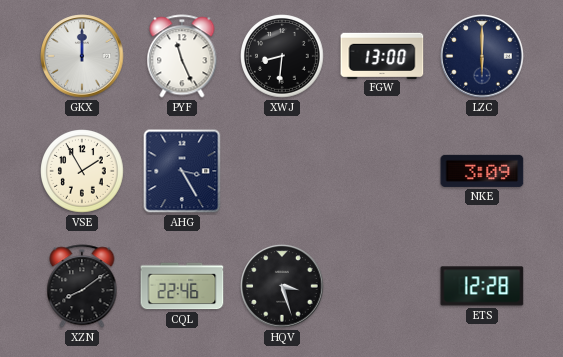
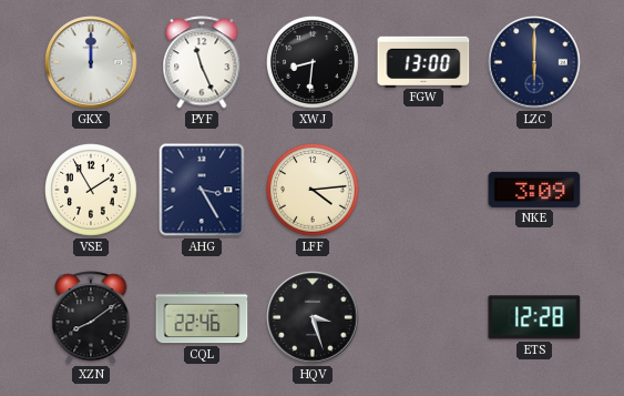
LFF: none -> 4:14 (314, 191)
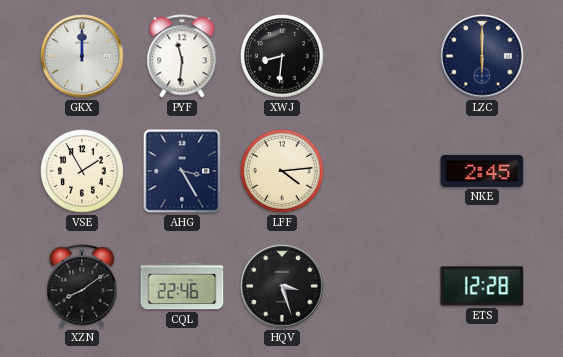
PYF: 11:26 -> 11:31 (182, 56)
FGW: 13:00 -> none (423, 61)
NKE: 3:09 -> 2:45 (482, 171)
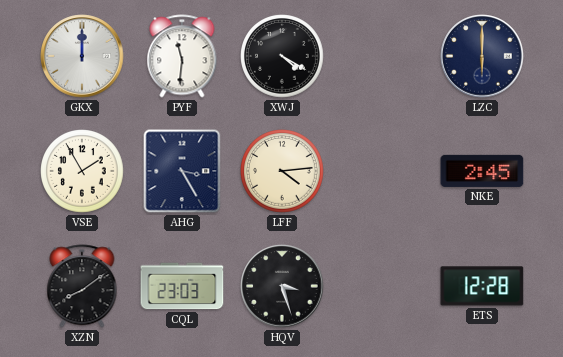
XWJ: 8:31 -> 4:20 (283, 57)
CQL: 22:46 -> 23:03 (182, 286)
